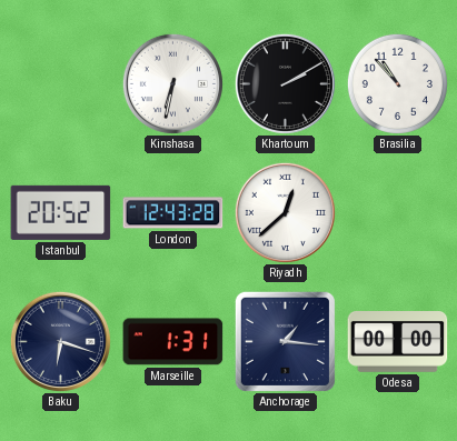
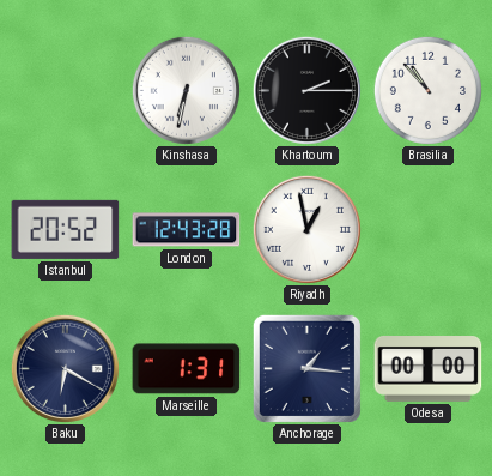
Khartoum: 2:10 -> 2:15 (306, 90)
Riyadh: 12:38 -> 12:58 (306, 229)
Baku: 6:18 -> 6:20 (65, 368)
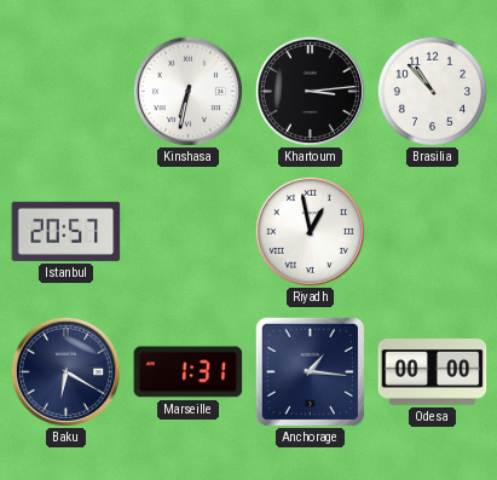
Khartoum: 2:15 -> 3:14 (310, 91)
Istanbul: 20:52 -> 20:57 (67, 231)
London: 12:43 -> none (187, 230)
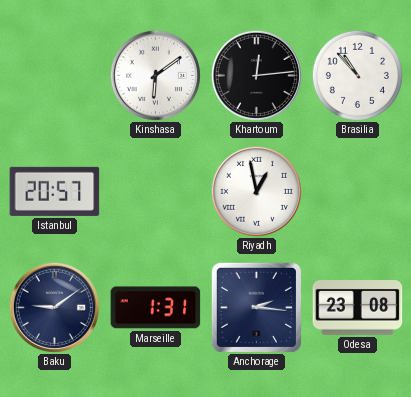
Kinshasa: 6:32 -> 6:09 (155, 75)
Khartoum: 3:14 -> 12:14 (256, 75)
Baku: 6:20 -> 9:09 (54, 307)
Anchorage: 1:16 -> 2:16 (256, 307)
Odesa: 00:00 -> 23:08 (358, 308)
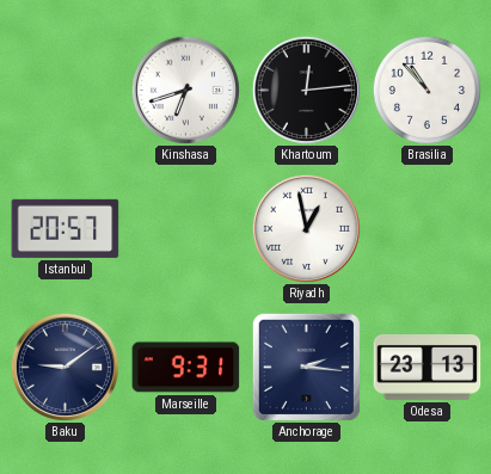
Kinshasa: 6:09 -> 6:42 (185, 90)
Marseille: 1:31 -> 9:31 (186, 368)
Odesa: 23:08 -> 23:13 (428, 368)
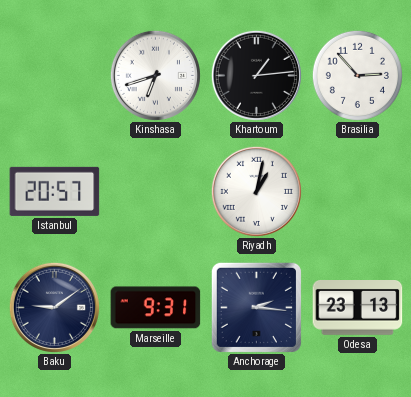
Khartoum: 12:14 -> 1:14 (256, 75)
Brasilia: 10:53 -> 2:53 (357, 75)
Riyadh: 12:58 -> 1:02 (256, 191)
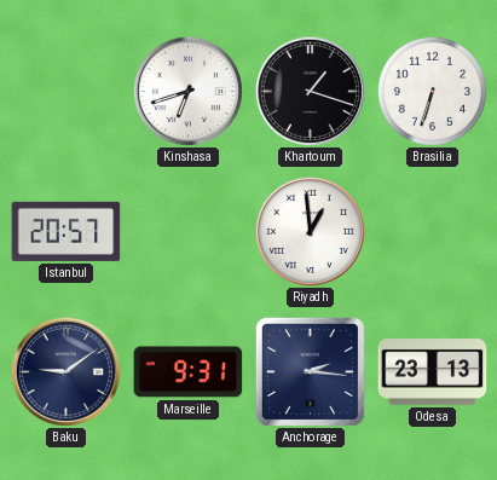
Khartoum: 1:14 -> 1:18 (310, 91)
Brasilia: 2:53 -> 6:33 (432, 91)
Riyadh: 1:02 -> 12:59 (310, 231)
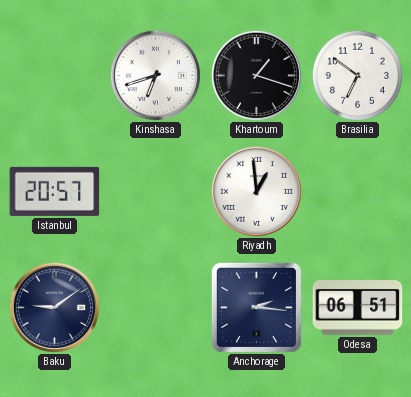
Brasilia: 6:33 -> 6:51 (357, 75)
Marseille: 9:31 -> none (189, 372)
Odesa: 23:13 -> 06:51 (358, 308)
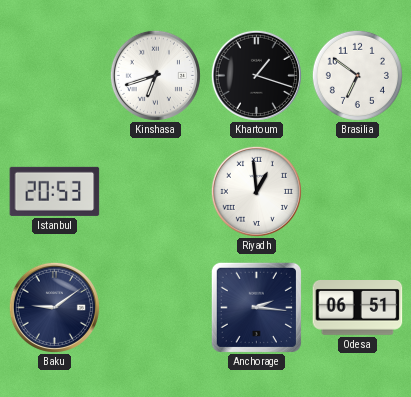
Istanbul: 20:57 -> 20:53 (55, 191)
